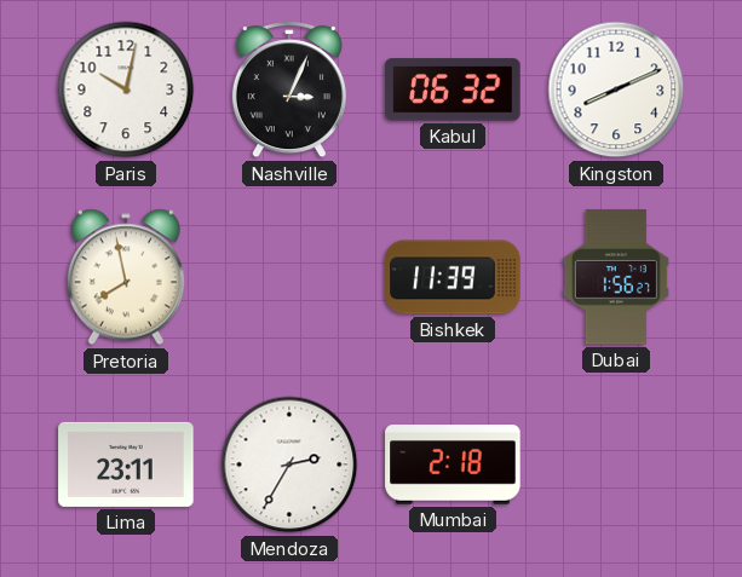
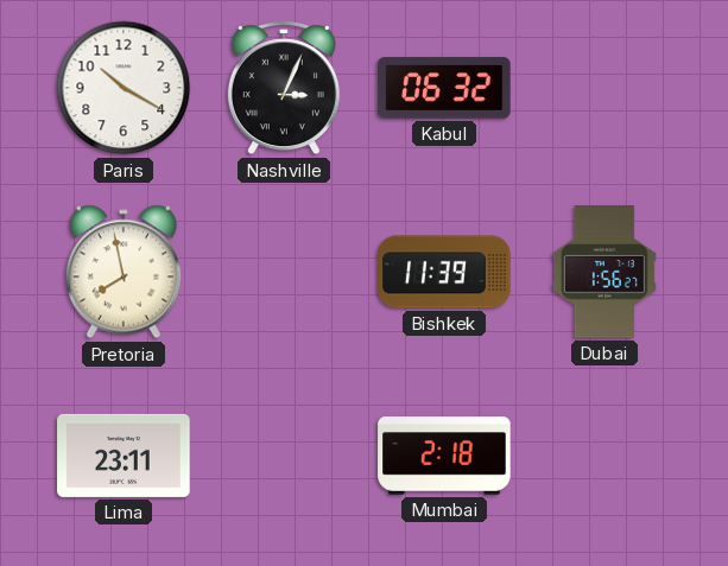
Paris: 10:02 -> 10:20 (124, 88)
Kingston: 8:11 -> none (616, 90)
Mendoza: 2:35 -> none (289, 465)
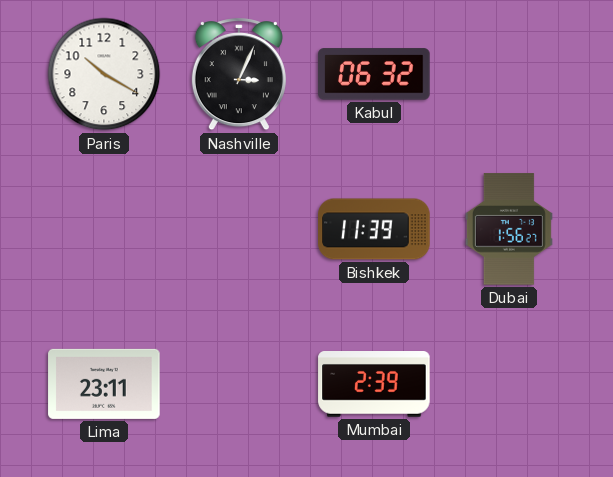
Pretoria: 7:58 -> none (124, 272)
Mumbai: 2:18 -> 2:39 (374, 385)
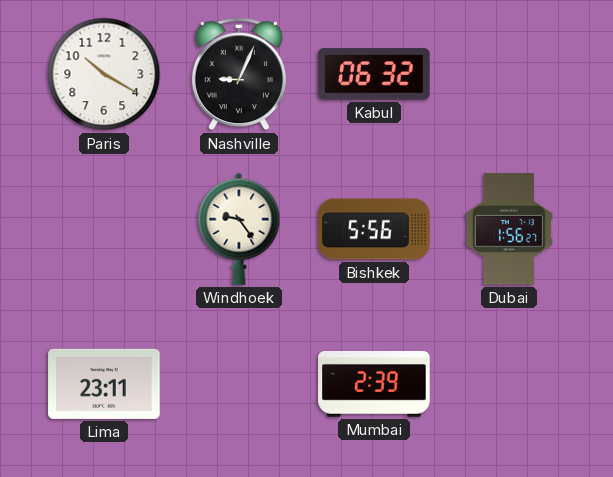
Nashville: 3:04 -> 9:04 (239, 75)
Windhoek: none -> 9:24 (239, 229)
Bishkek: 11:39 -> 5:56 (374, 229)
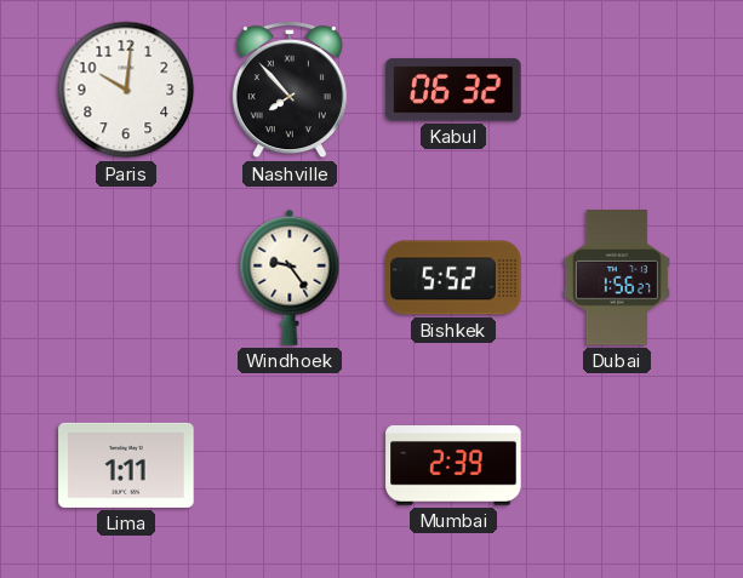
Paris: 10:20 -> 10:01 (126, 90)
Nashville: 9:04 -> 7:53 (290, 91)
Bishkek: 5:56 -> 5:52 (453, 277)
Lima: 23:11 -> 1:11 (126, 465)
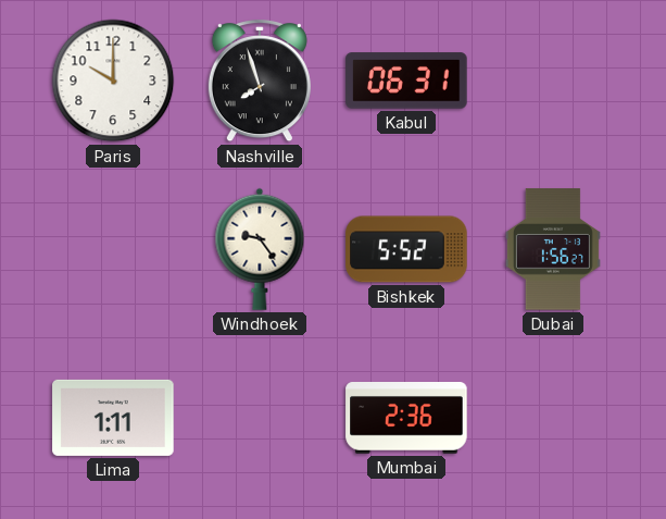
Paris: 10:01 -> 10:00 (113, 81)
Nashville: 7:53 -> 7:57 (260, 82)
Kabul: 06:32 -> 06:31 (406, 81)
Mumbai: 2:39 -> 2:36 (406, 419)
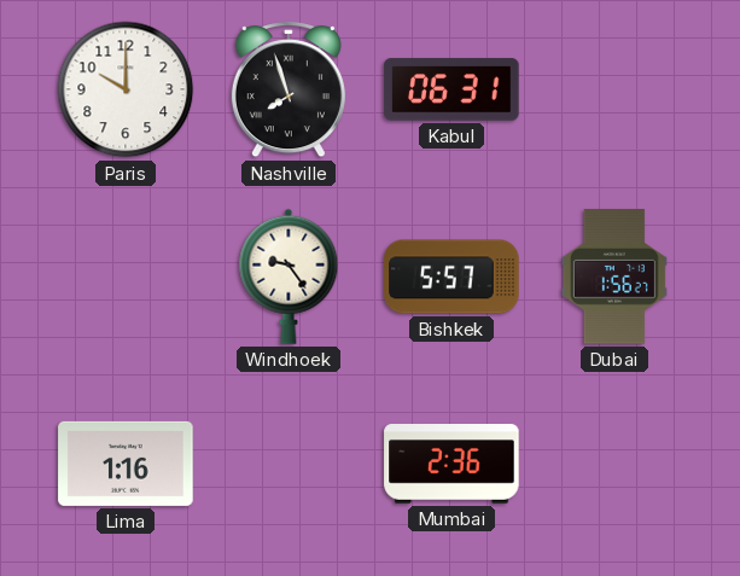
Bishkek: 5:52 -> 5:57 (451, 277)
Lima: 1:11 -> 1:16 (126, 464)
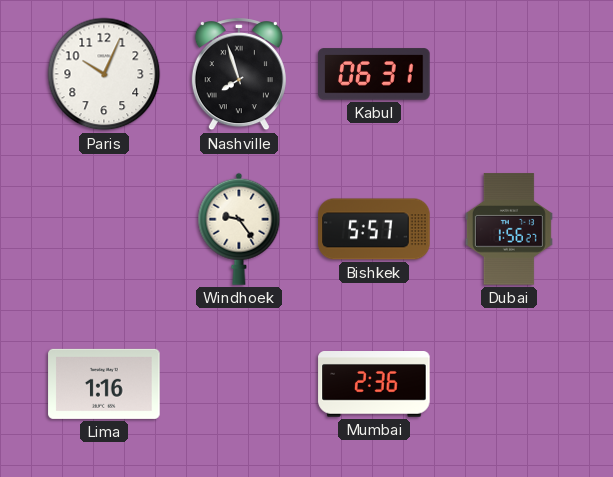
Paris: 10:00 -> 10:04 (104, 74)
